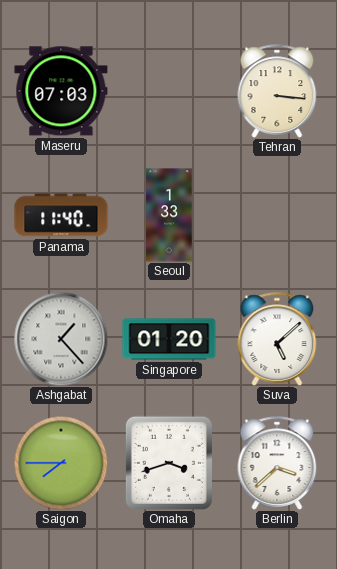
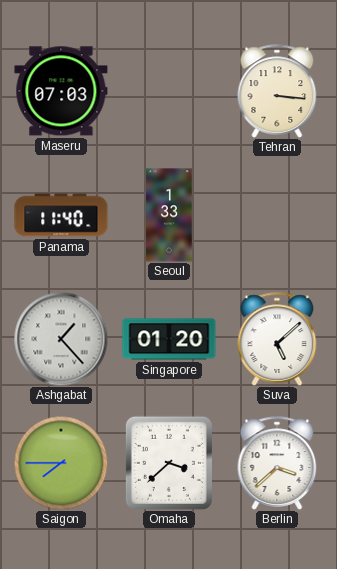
Omaha: 3:42 -> 3:38 (169, 463)
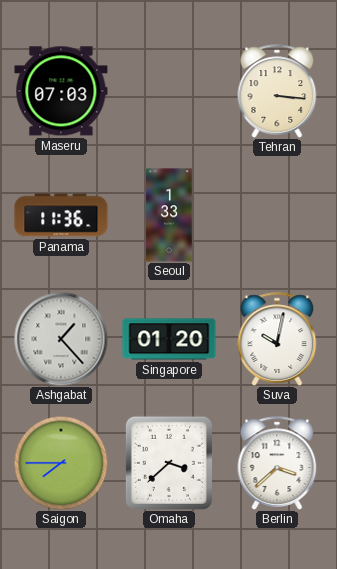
Panama: 11:40 -> 11:36 (61, 215)
Suva: 5:08 -> 10:02 (277, 339)
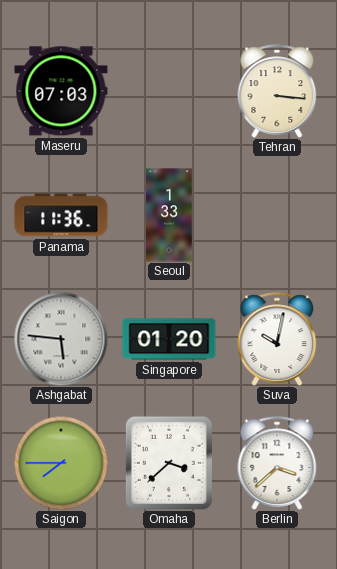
Ashgabat: 1:23 -> 5:46 (61, 339)
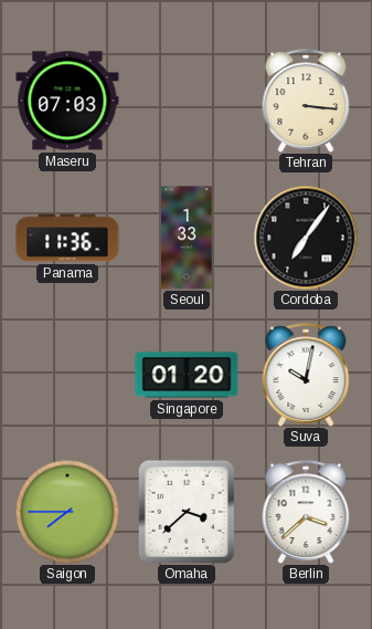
Cordoba: none -> 7:06 (306, 238)
Ashgabat: 5:46 -> none (61, 339)
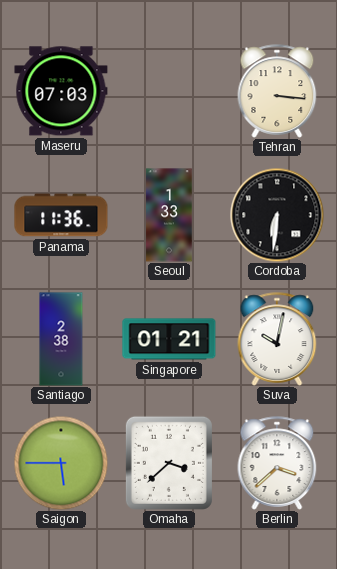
Cordoba: 7:06 -> 6:31 (277, 215)
Santiago: none -> 2:38 (61, 339)
Singapore: 01:20 -> 01:21 (169, 339)
Saigon: 7:45 -> 5:45 (61, 463)
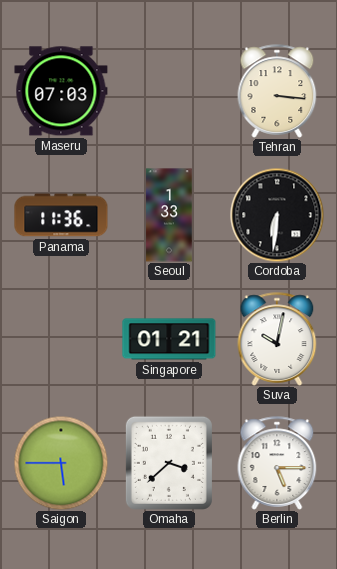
Santiago: 2:38 -> none (61, 339)
Berlin: 3:38 -> 5:15 (277, 463)
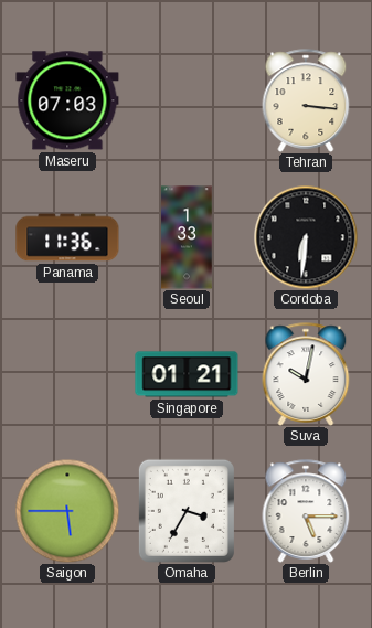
Omaha: 3:38 -> 3:35 (187, 511)
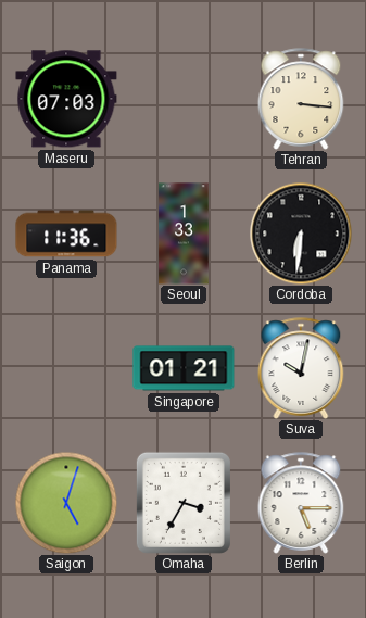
Saigon: 5:45 -> 5:03 (66, 503)
